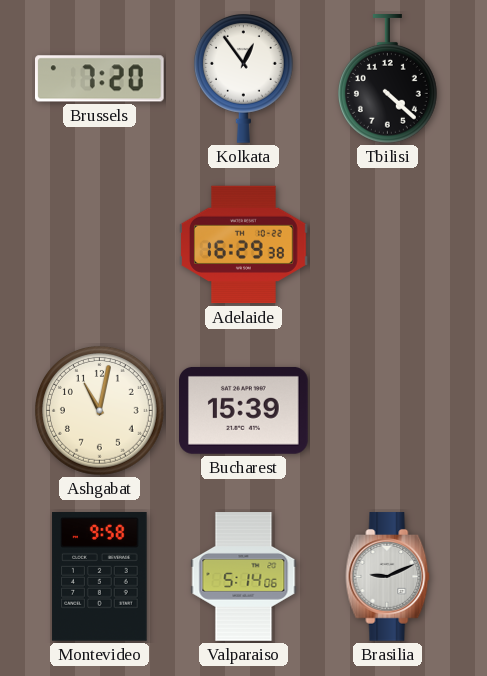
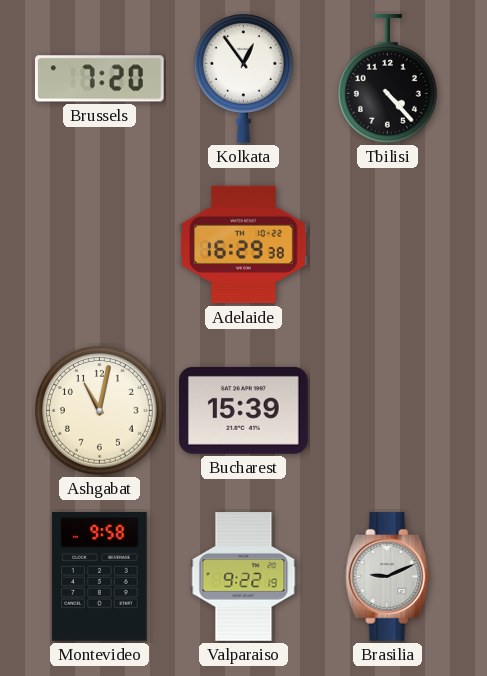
Tbilisi: 4:22 -> 4:23 (387, 79)
Valparaiso: 5:14 -> 9:22 (244, 577)
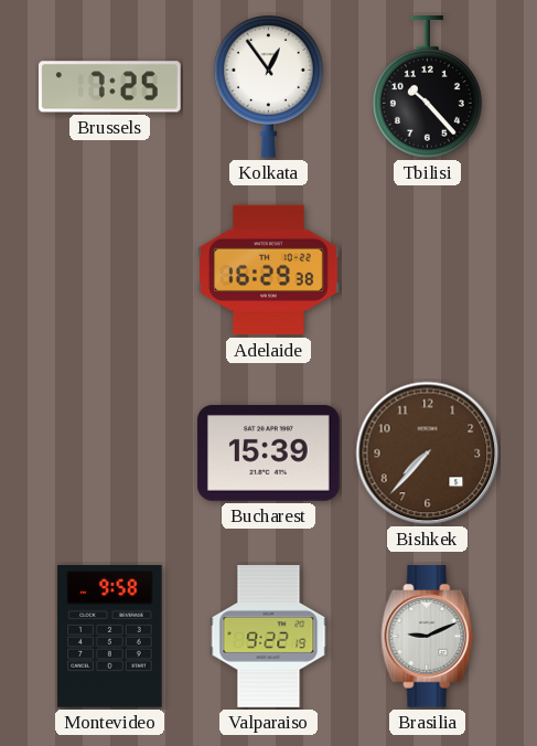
Brussels: 7:20 -> 7:25 (110, 87)
Tbilisi: 4:23 -> 10:23 (427, 87)
Ashgabat: 11:02 -> none (100, 411)
Bishkek: none -> 7:37 (428, 454)
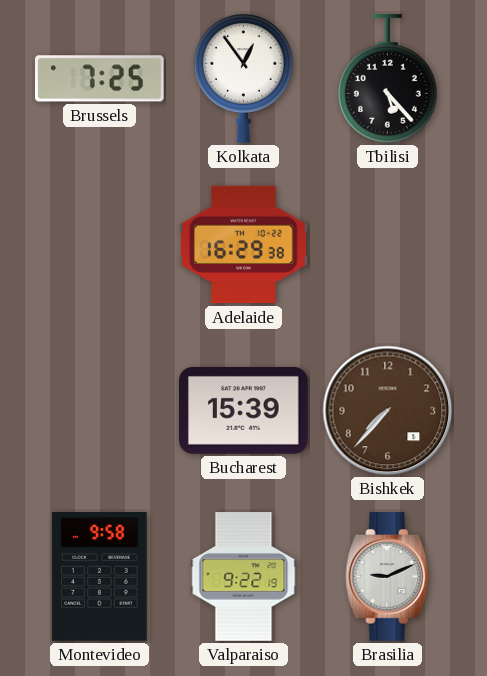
Tbilisi: 10:23 -> 5:23 (387, 79)
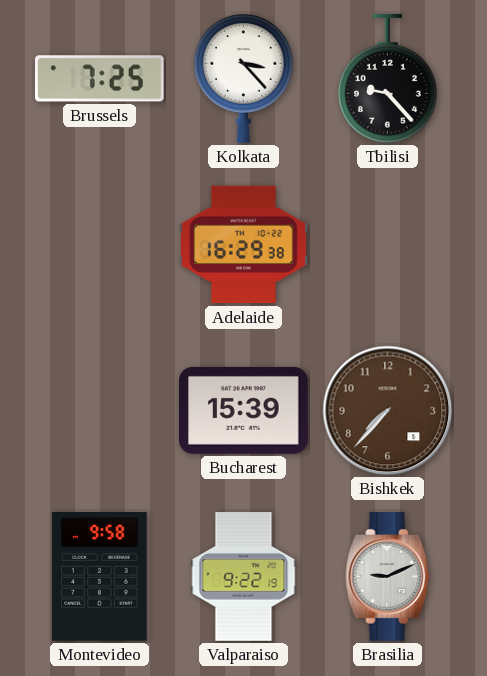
Kolkata: 12:54 -> 3:23 (243, 79)
Tbilisi: 5:23 -> 9:23 (387, 79)
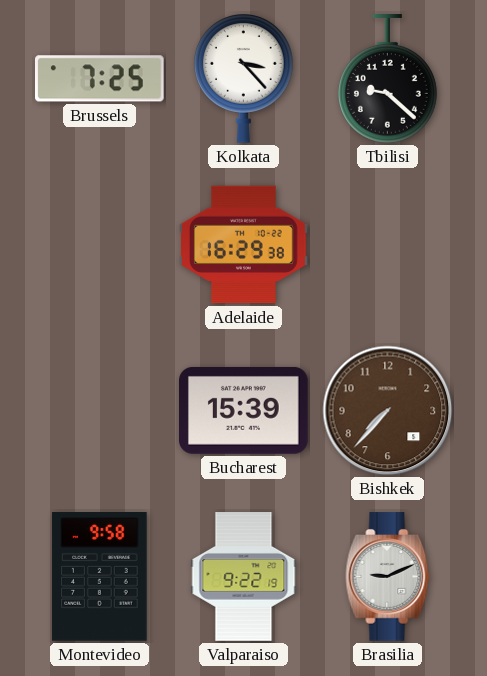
Tbilisi: 9:23 -> 9:22 (387, 79)
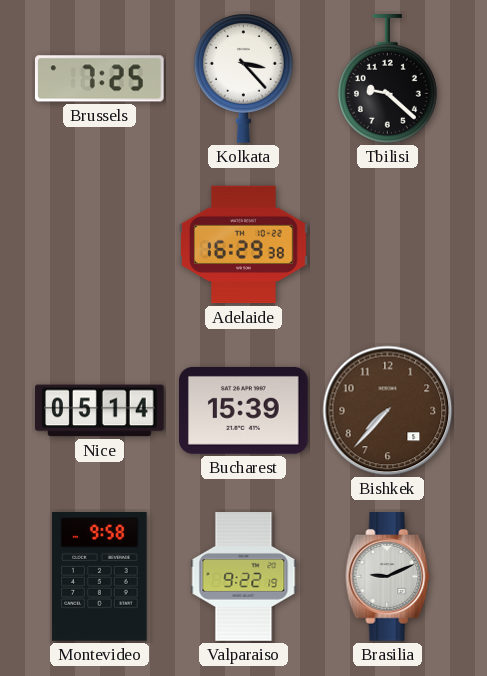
Nice: none -> 05:14 (100, 411)
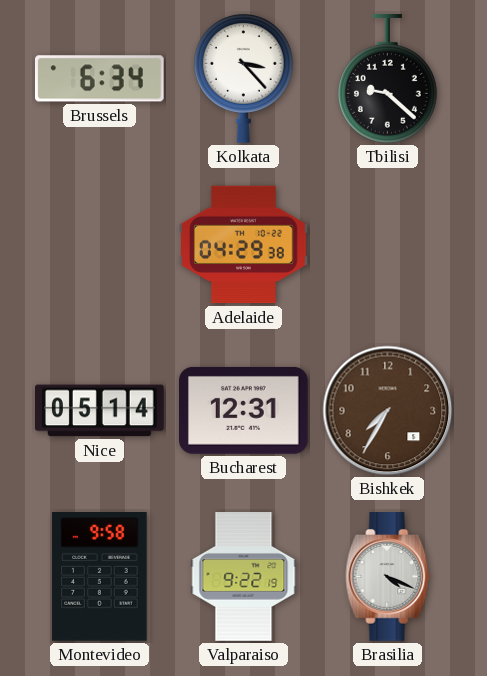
Brussels: 7:25 -> 6:34 (100, 79)
Adelaide: 16:29 -> 04:29 (244, 245)
Bucharest: 15:39 -> 12:31 (244, 410)
Bishkek: 7:37 -> 7:35 (388, 411)
Brasilia: 9:11 -> 4:19 (388, 577)
